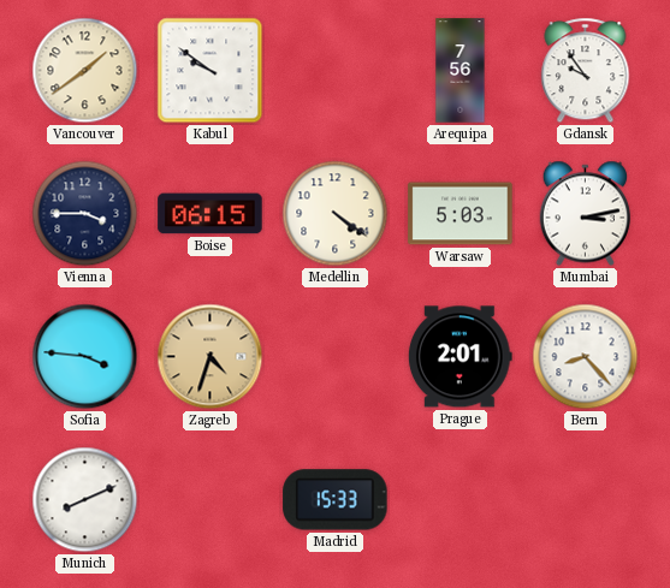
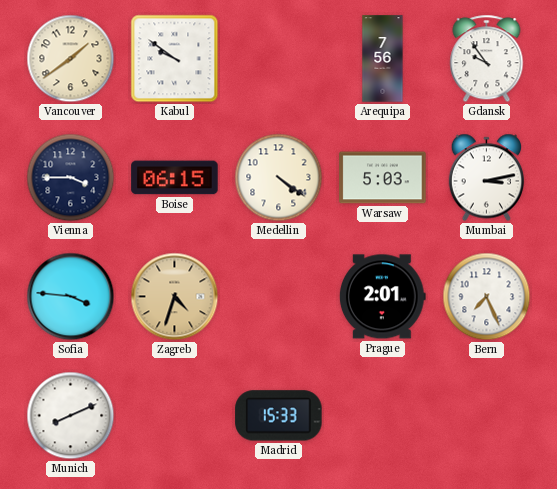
Bern: 8:23 -> 7:26 (487, 297)
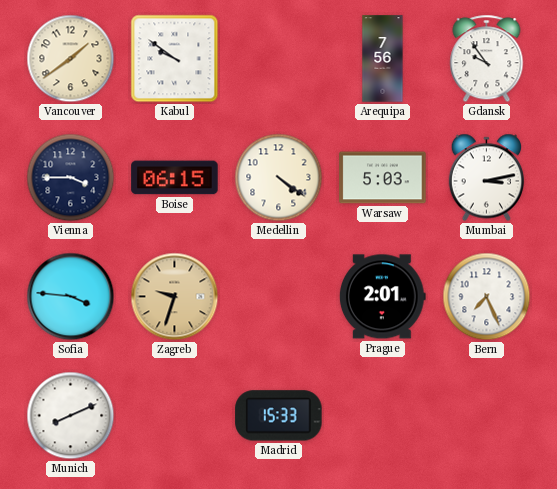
Zagreb: 4:33 -> 9:33 (175, 297)
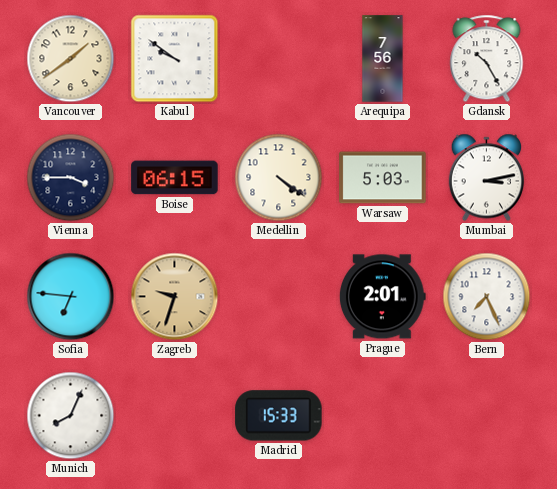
Gdansk: 9:54 -> 10:25 (487, 59)
Sofia: 3:46 -> 6:46 (71, 297)
Munich: 8:11 -> 8:04 (71, 416)
